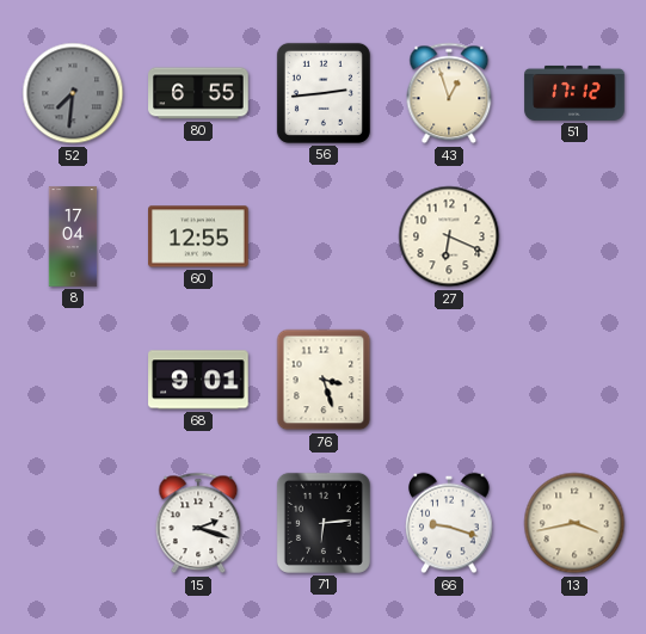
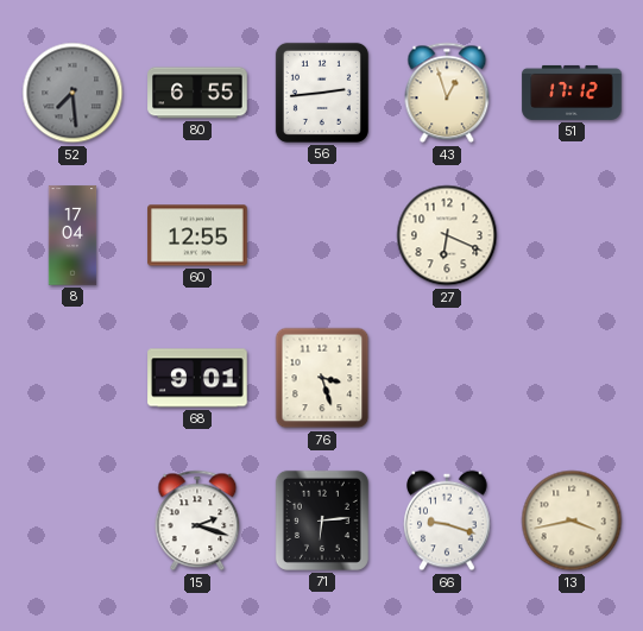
52: 7:31 -> 7:29 (73, 93)
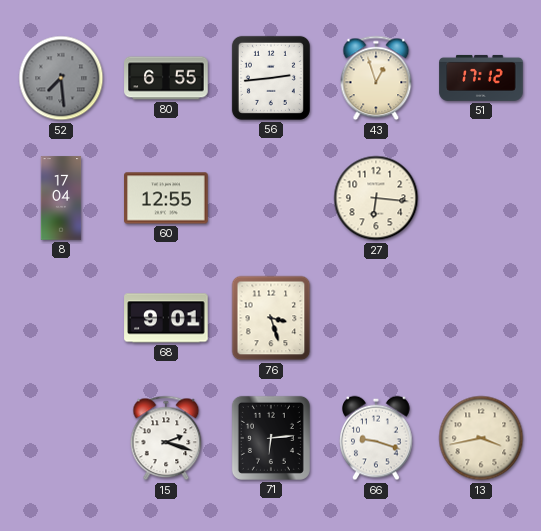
27: 6:19 -> 6:16 (376, 198)
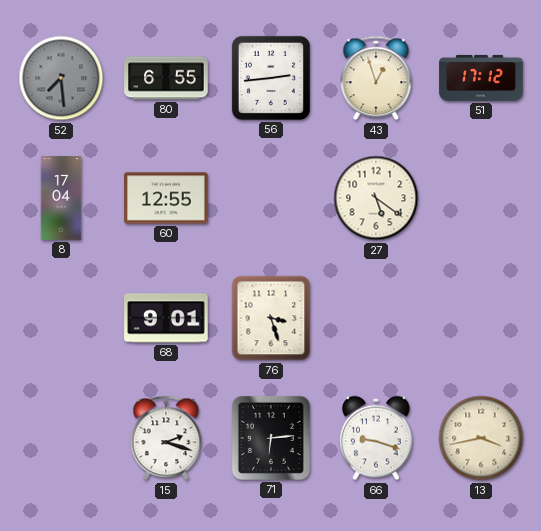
27: 6:16 -> 5:21 (376, 198)
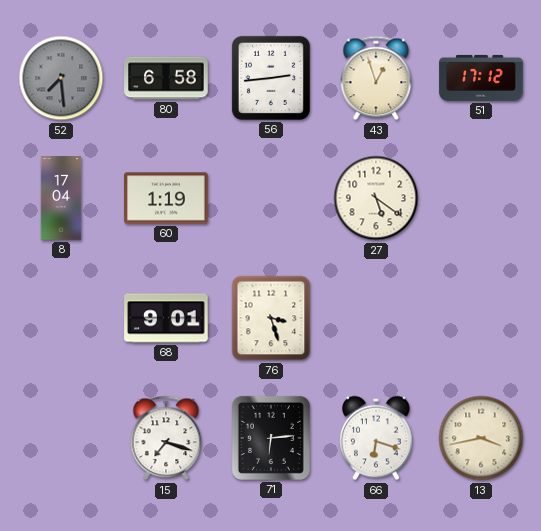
80: 6:55 -> 6:58 (166, 78)
60: 12:55 -> 1:19 (166, 198)
15: 2:18 -> 7:18 (166, 438)
66: 9:18 -> 6:18 (376, 438)
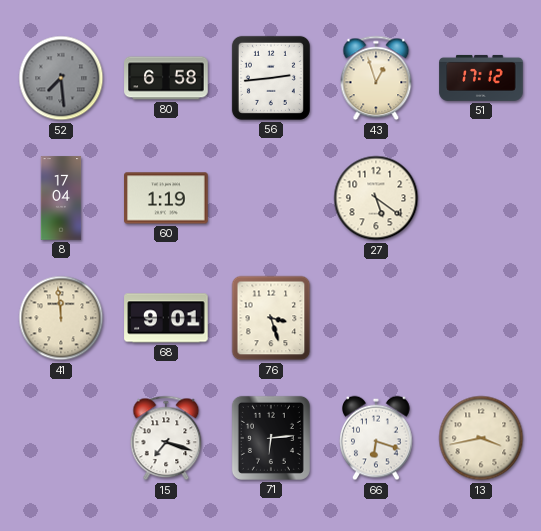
41: none -> 11:59 (61, 318)
